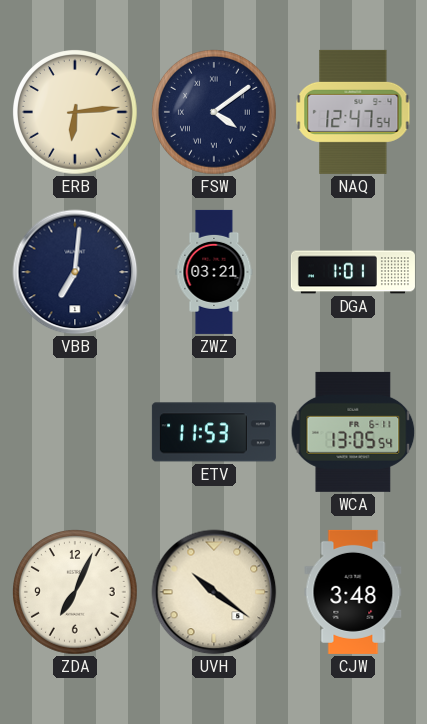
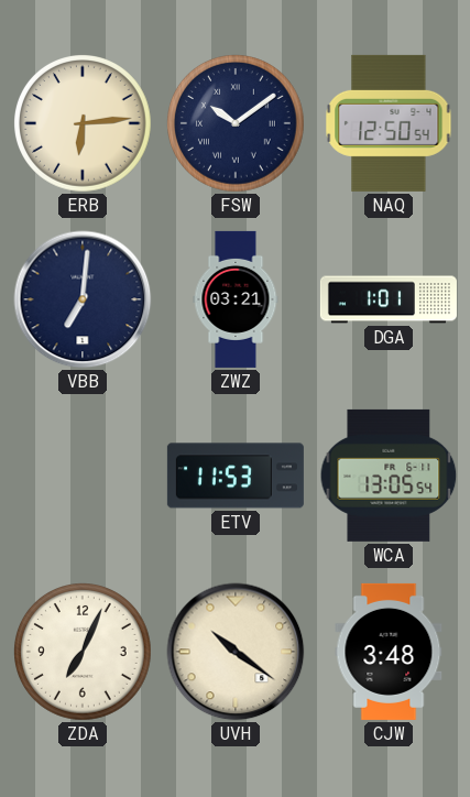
FSW: 4:09 -> 10:09 (237, 124)
NAQ: 12:47 -> 12:50 (389, 123)
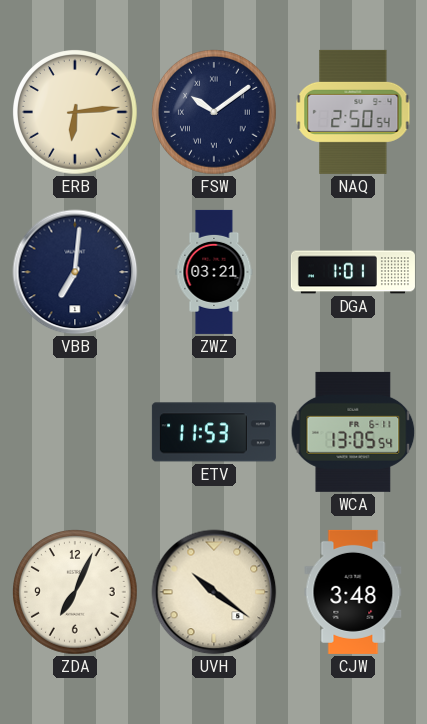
NAQ: 12:50 -> 2:50 (353, 112)
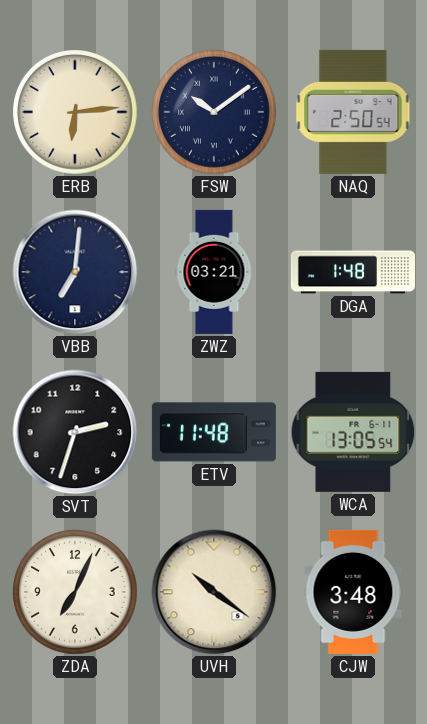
DGA: 1:01 -> 1:48 (353, 272)
SVT: none -> 2:33 (75, 432)
ETV: 11:53 -> 11:48 (214, 432)
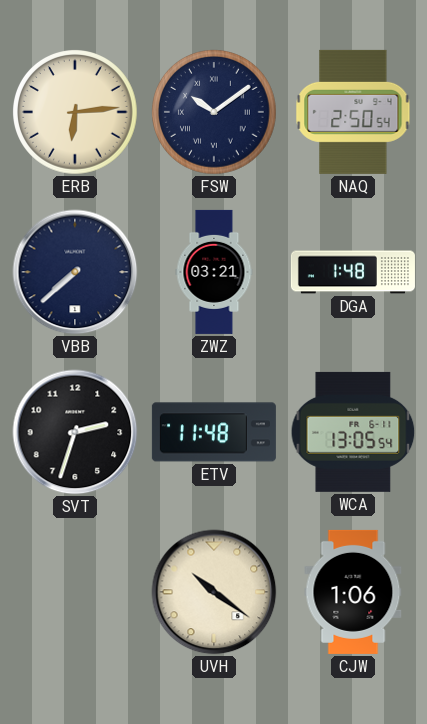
VBB: 7:01 -> 7:38 (75, 272)
ZDA: 7:04 -> none (76, 593)
CJW: 3:48 -> 1:06 (353, 592)
